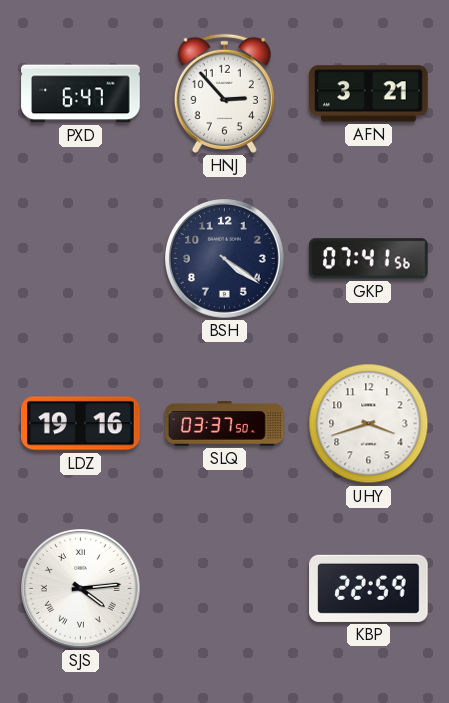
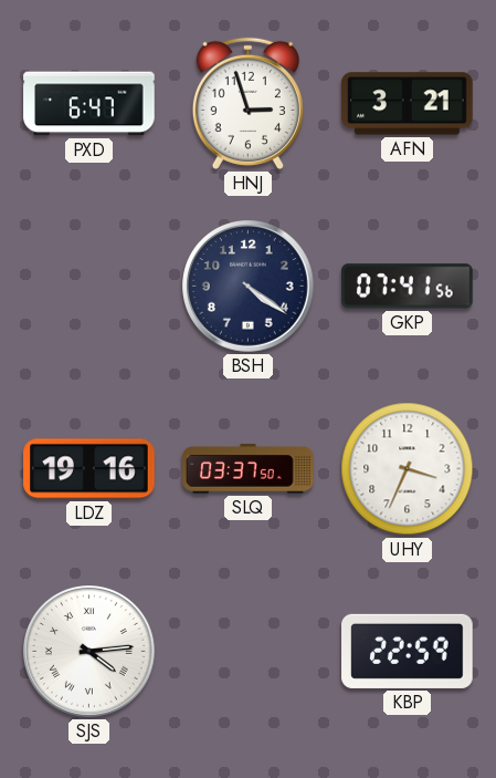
HNJ: 2:53 -> 2:57 (247, 103)
UHY: 3:42 -> 3:34 (408, 469)
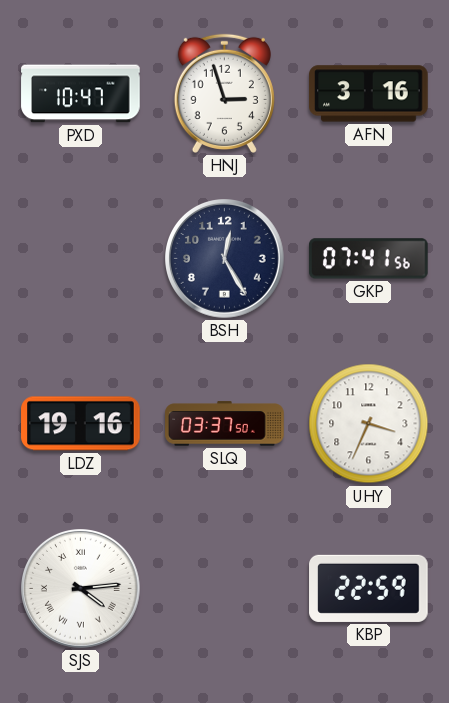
PXD: 6:47 -> 10:47 (81, 94)
AFN: 3:21 -> 3:16 (369, 94)
BSH: 4:21 -> 12:25 (225, 259)
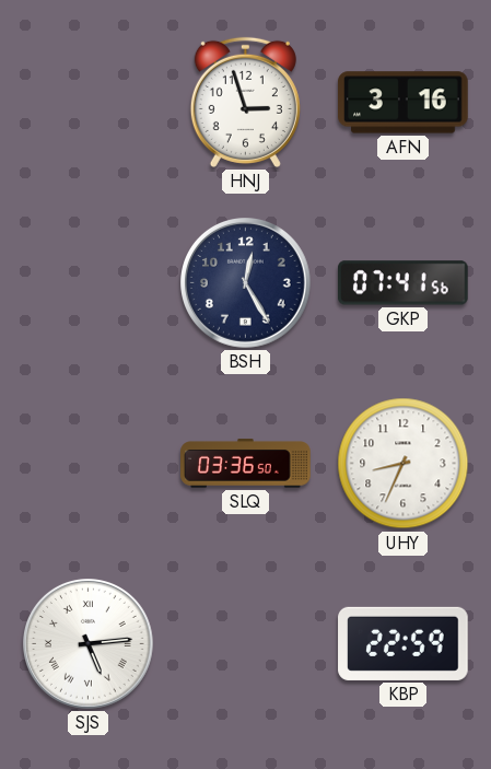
PXD: 10:47 -> none (81, 94)
LDZ: 19:16 -> none (81, 424)
SLQ: 03:37 -> 03:36 (246, 464)
UHY: 3:34 -> 8:34 (404, 464)
SJS: 4:14 -> 5:14 (89, 644)
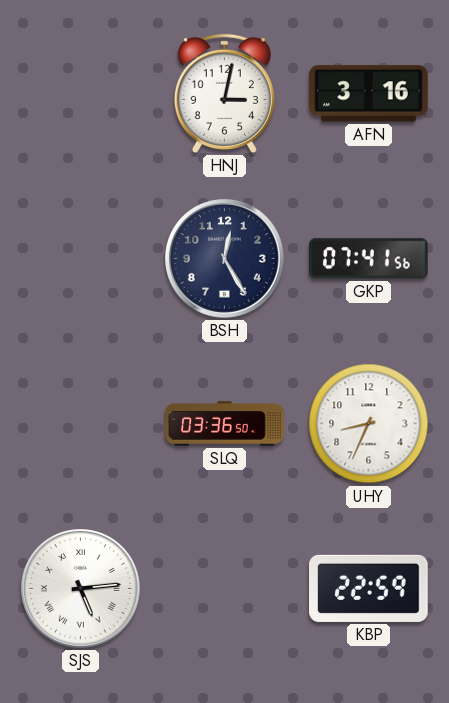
HNJ: 2:57 -> 3:02 (224, 93)
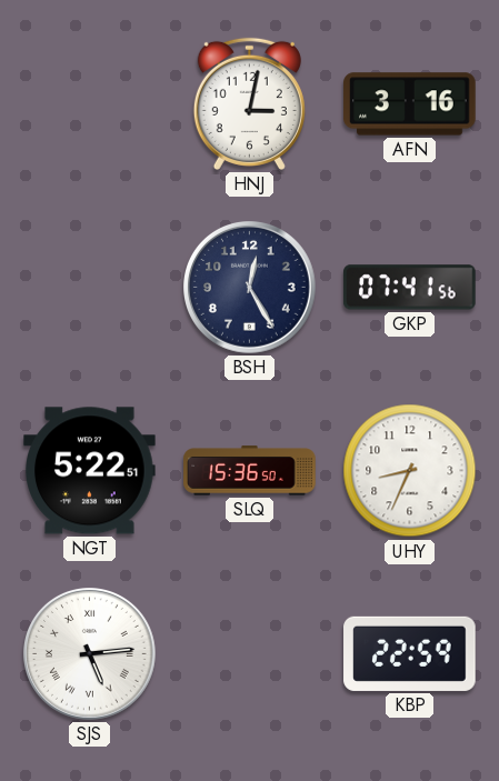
NGT: none -> 5:22 (90, 471)
SLQ: 03:36 -> 15:36 (250, 471)
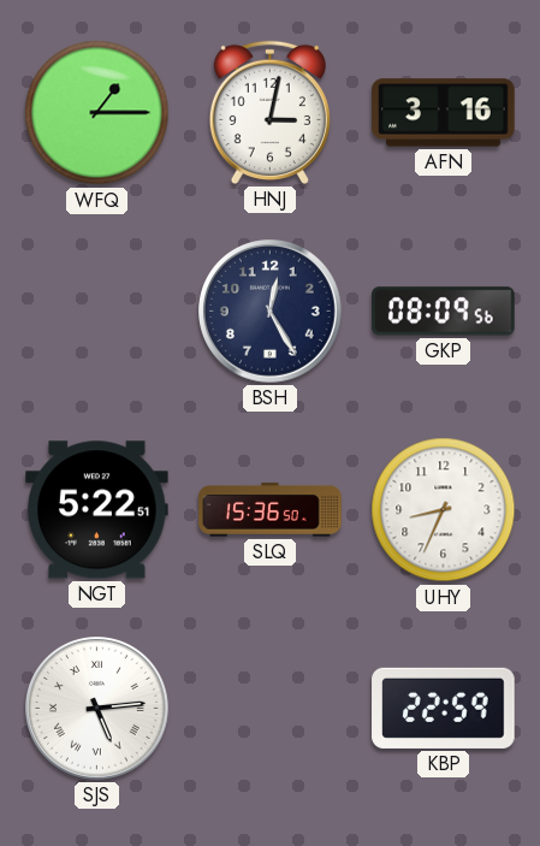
WFQ: none -> 1:15 (97, 113)
GKP: 07:41 -> 08:09 (444, 312)
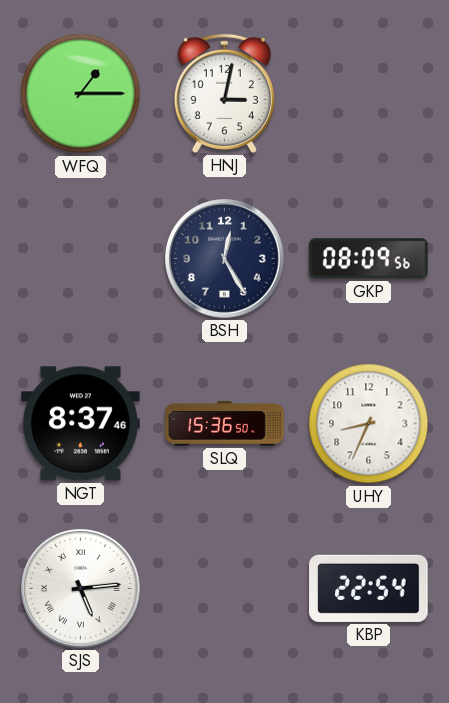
AFN: 3:16 -> none (444, 113)
NGT: 5:22 -> 8:37 (81, 424)
KBP: 22:59 -> 22:54 (369, 588)
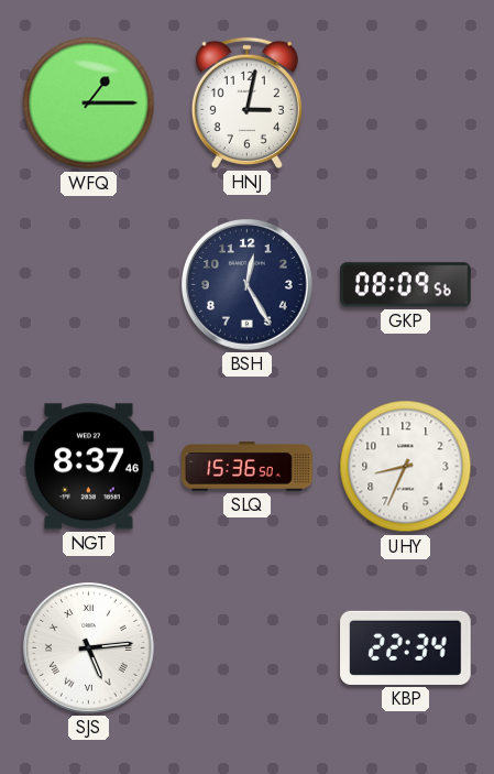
KBP: 22:54 -> 22:34 (406, 647)
